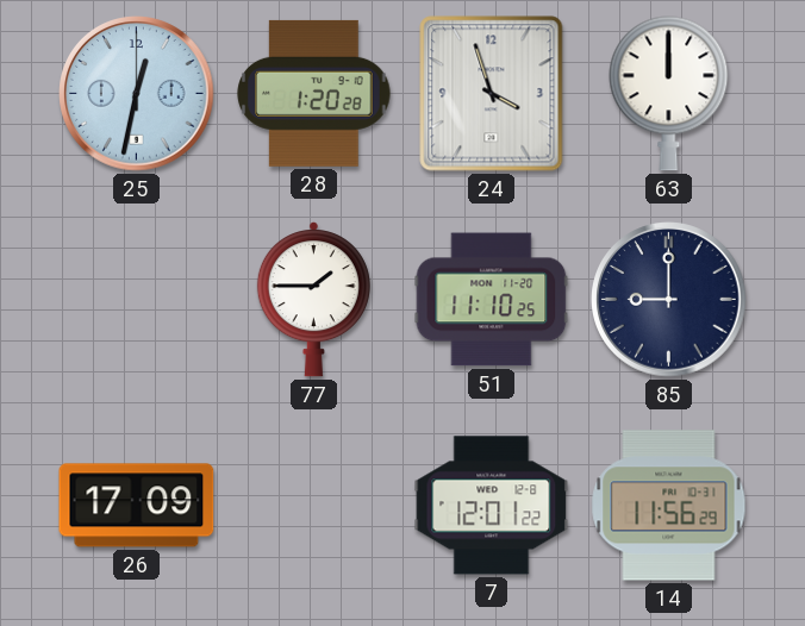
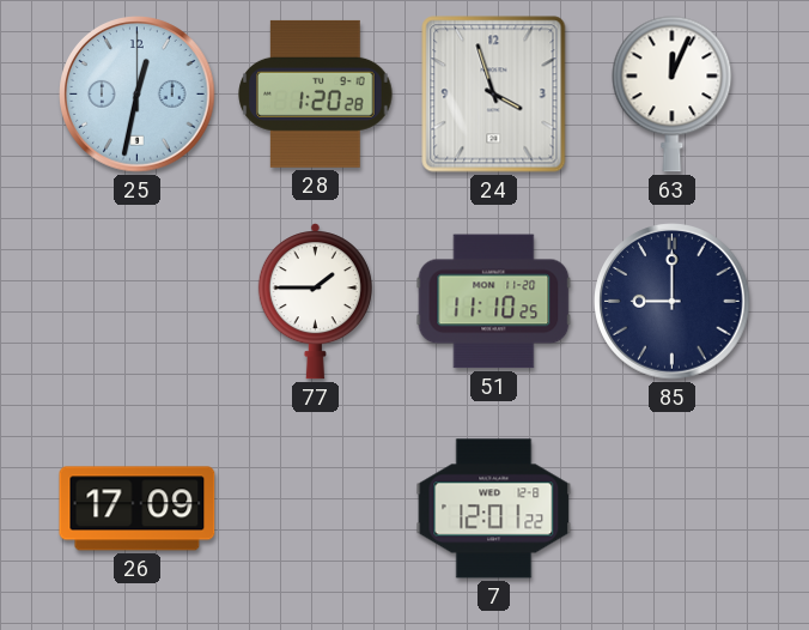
63: 12:00 -> 12:04 (673, 95)
14: 11:56 -> none (669, 506)
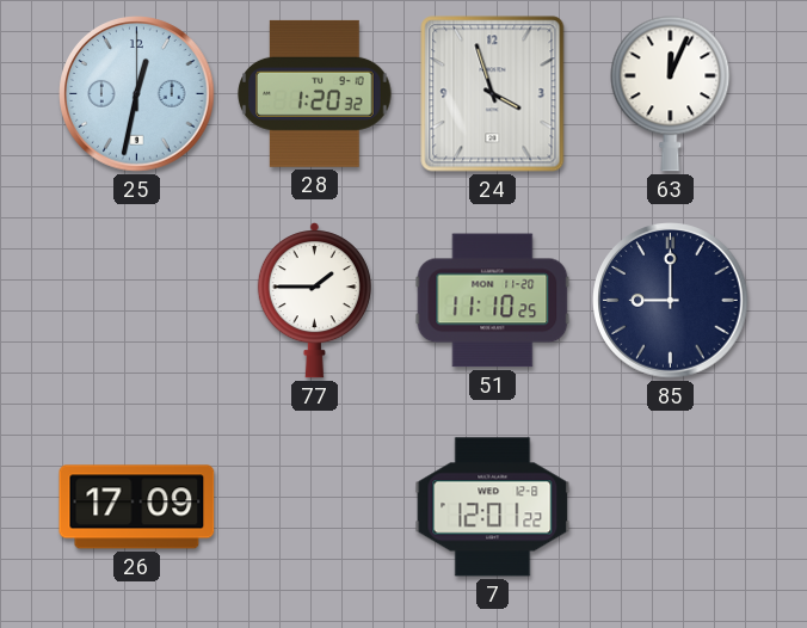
28: 1:20:28 -> 1:20:32 (315, 93)
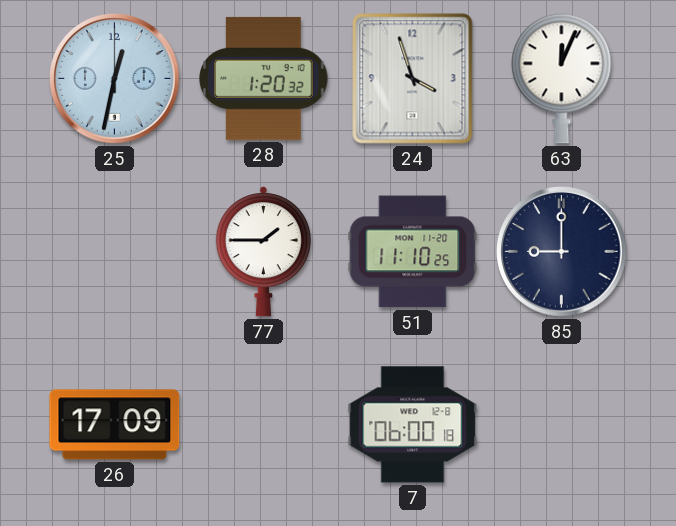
7: 12:01 -> 06:00 (413, 425)
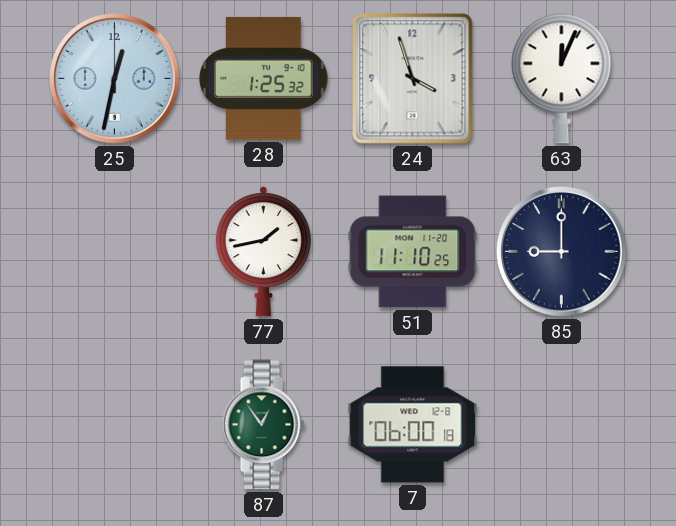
28: 1:20 -> 1:25 (264, 78)
77: 1:45 -> 1:43 (263, 252)
26: 17:09 -> none (115, 425)
87: none -> 12:54 (263, 425)
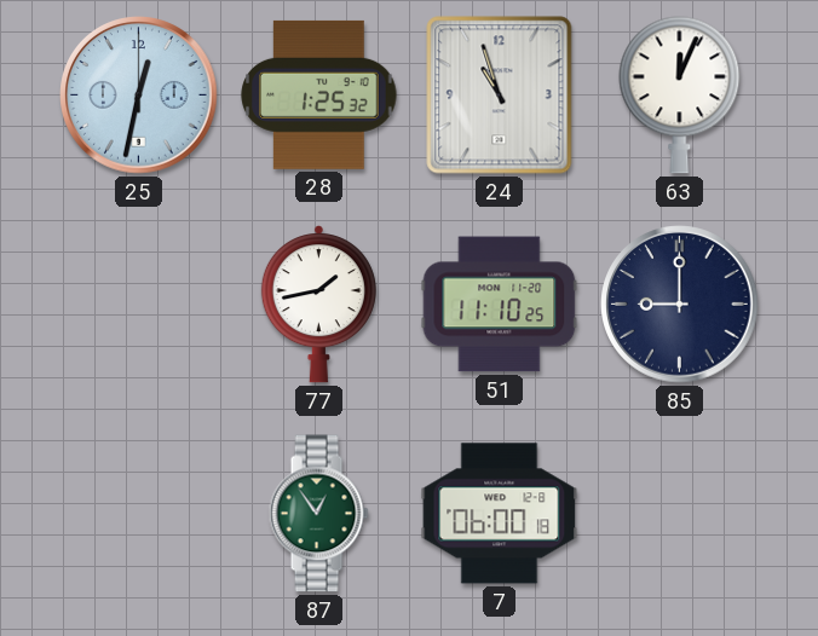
24: 3:57 -> 10:57 (500, 96)
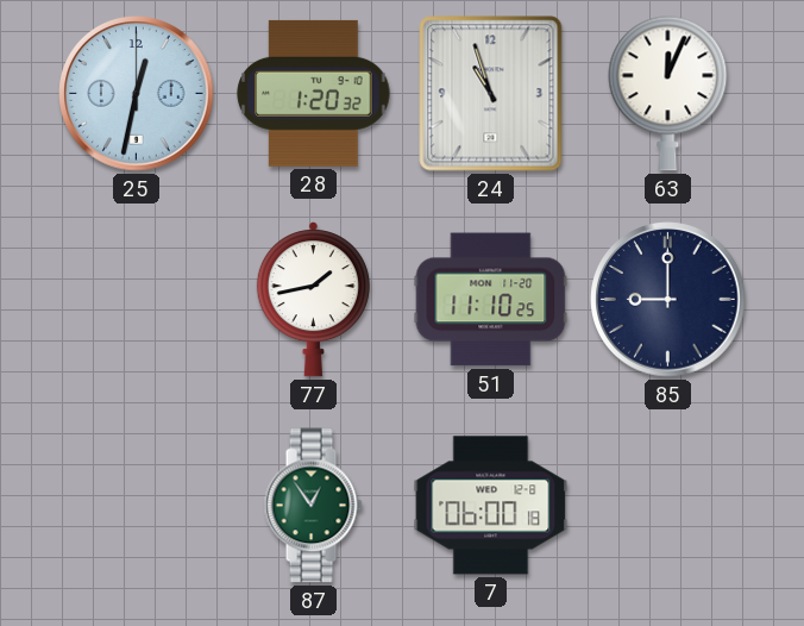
28: 1:25 -> 1:20 (314, 93)
